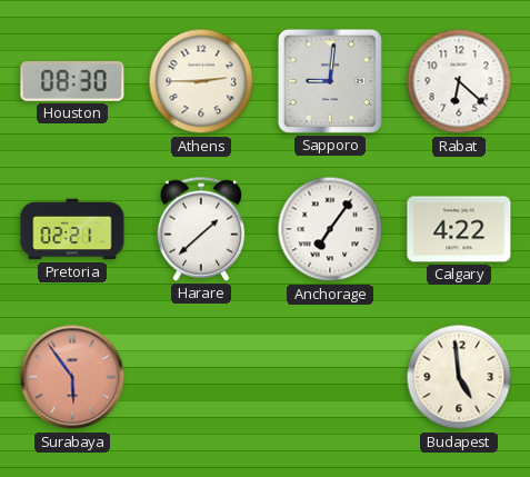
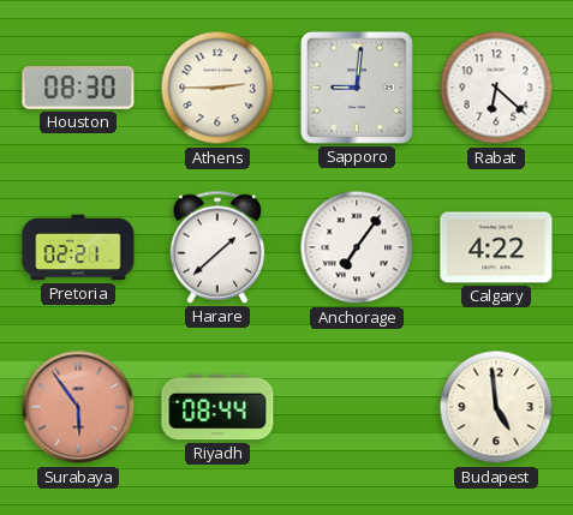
Riyadh: none -> 08:44 (217, 407)
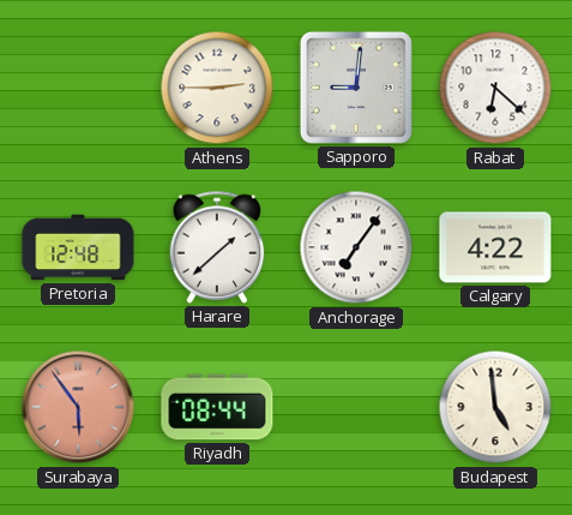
Houston: 08:30 -> none (78, 88)
Pretoria: 02:21 -> 12:48 (78, 247)
